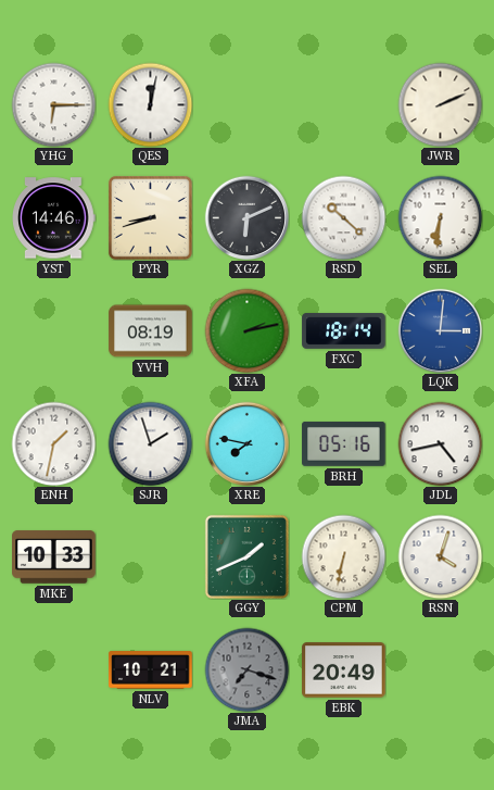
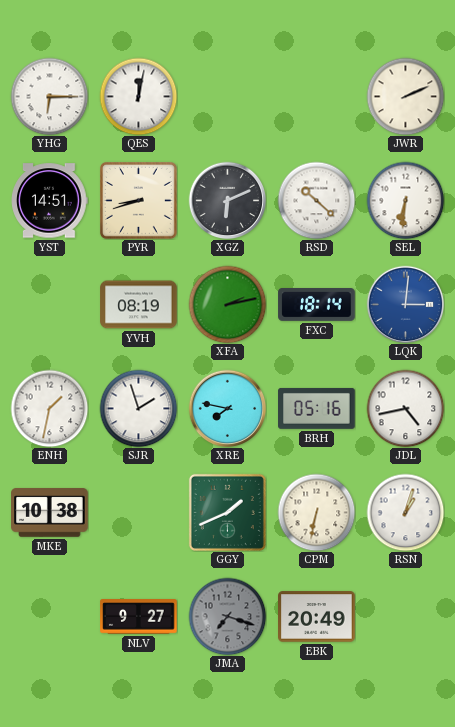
YST: 14:46 -> 14:51 (50, 201)
MKE: 10:33 -> 10:38 (50, 513)
RSN: 4:03 -> 1:03 (405, 512)
NLV: 10:21 -> 9:27 (139, 617)
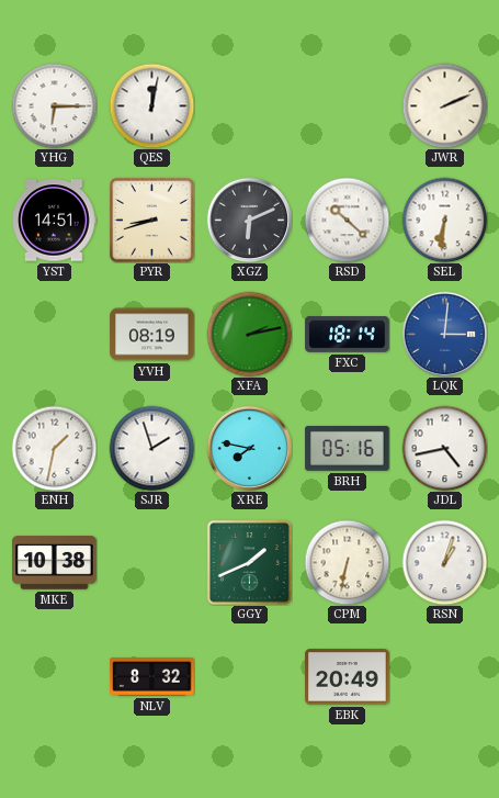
NLV: 9:27 -> 8:32 (152, 677)
JMA: 7:18 -> none (227, 616)
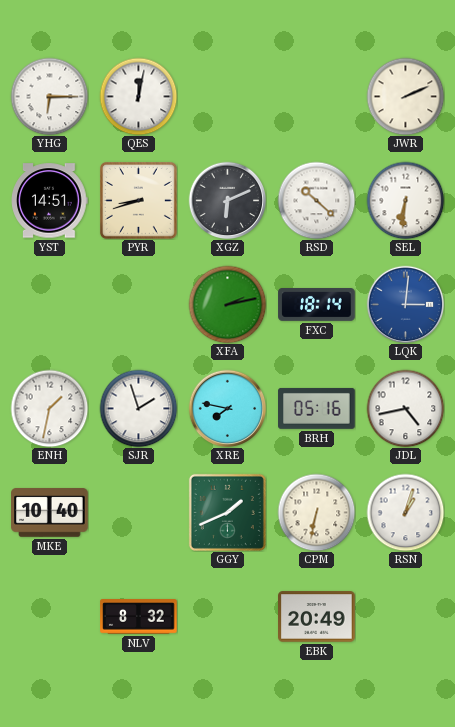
YVH: 08:19 -> none (152, 335)
MKE: 10:38 -> 10:40 (50, 513)
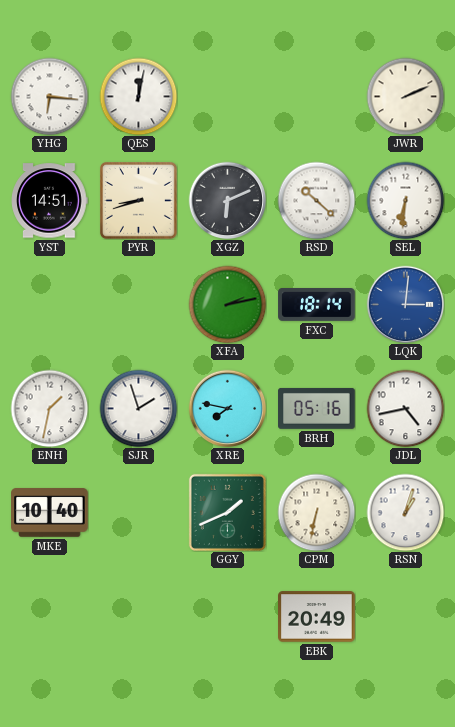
YHG: 6:15 -> 6:16 (49, 96)
NLV: 8:32 -> none (139, 617)
